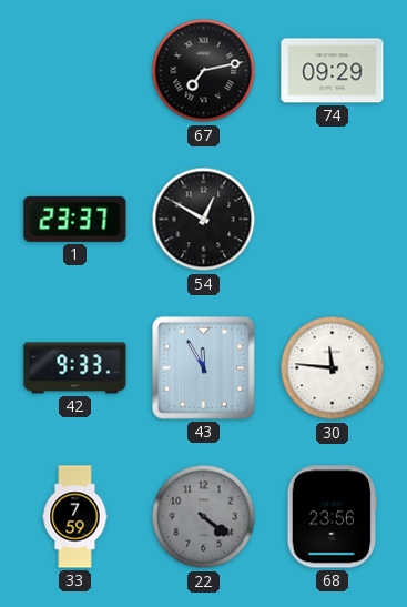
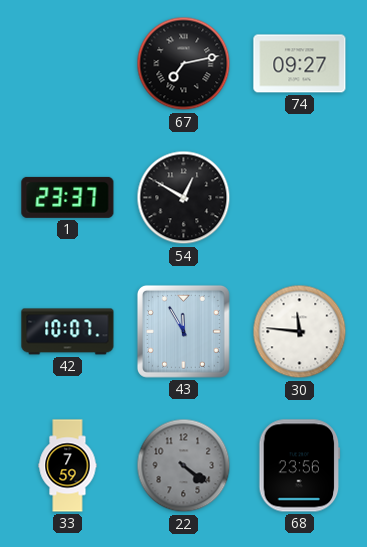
74: 09:29 -> 09:27 (300, 64)
42: 9:33 -> 10:07 (68, 332)
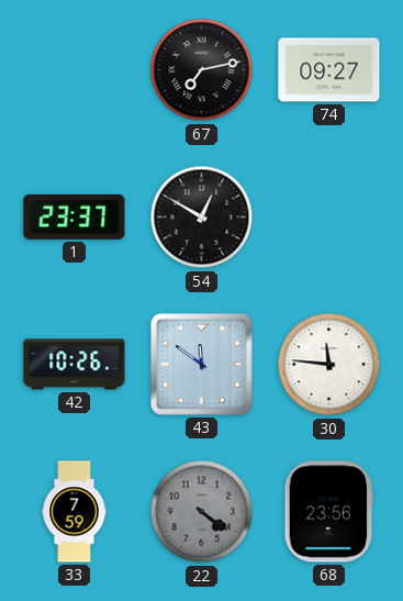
42: 10:07 -> 10:26 (75, 365)
43: 11:55 -> 11:51 (201, 364)
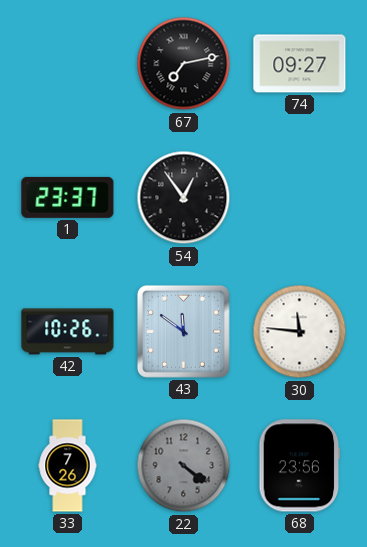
54: 12:50 -> 12:54 (184, 198)
33: 7:59 -> 7:26 (68, 466)
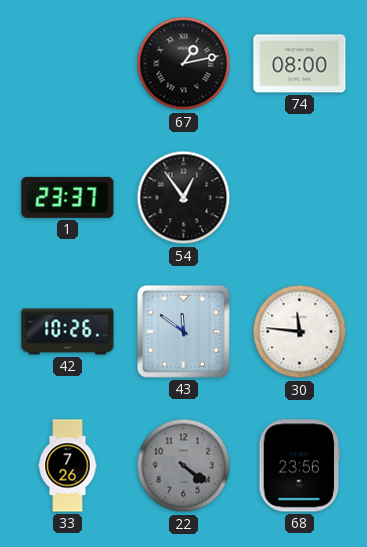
67: 7:13 -> 1:13 (184, 64)
74: 09:27 -> 08:00 (300, 64)
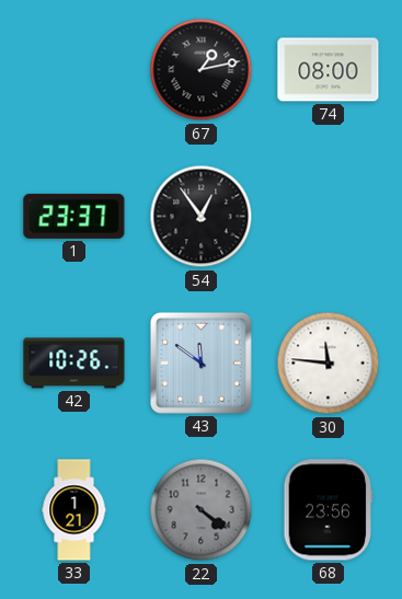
33: 7:26 -> 1:21 (74, 510)
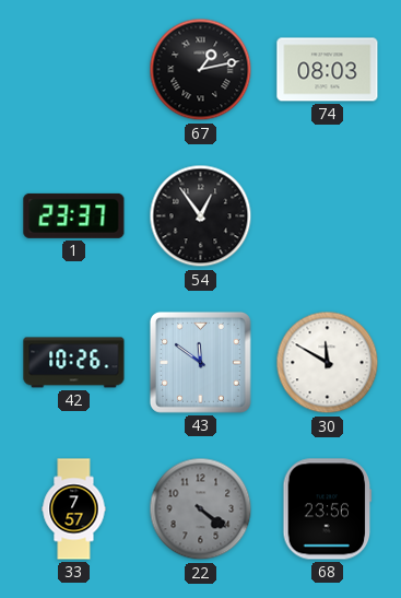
74: 08:00 -> 08:03 (328, 70)
30: 11:46 -> 11:50 (328, 363)
33: 1:21 -> 7:57 (74, 509)
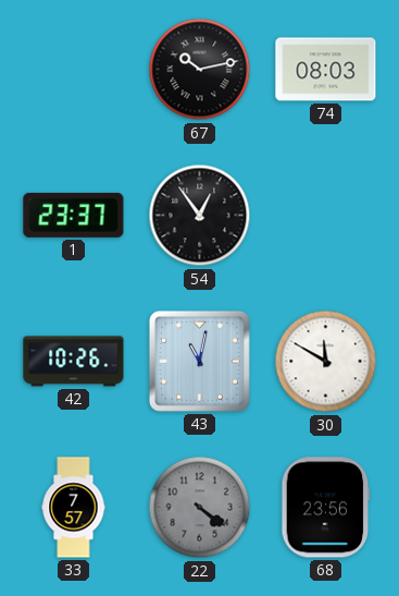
67: 1:13 -> 10:13 (200, 70)
43: 11:51 -> 11:02 (199, 361)
